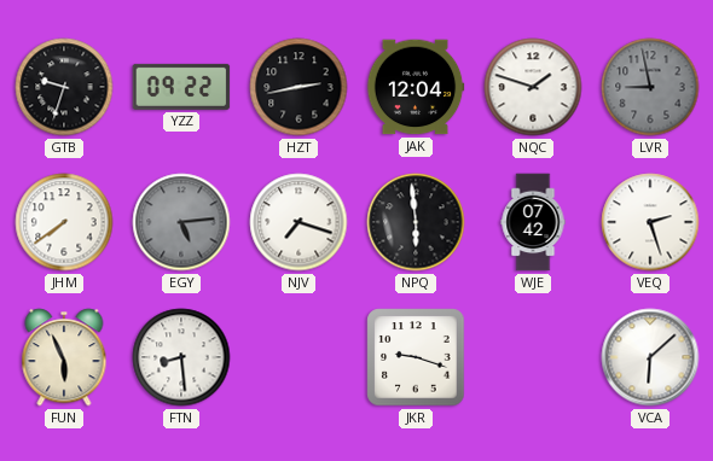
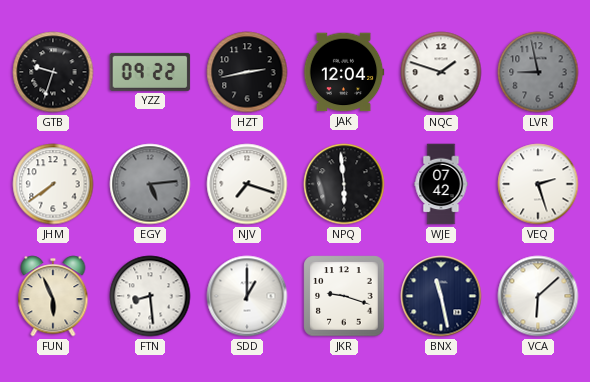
SDD: none -> 1:00 (247, 296)
BNX: none -> 11:28 (441, 296)
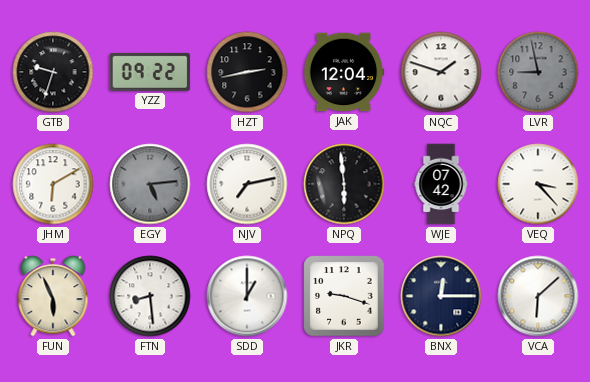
JHM: 7:39 -> 6:10 (53, 184)
NJV: 7:18 -> 7:13 (247, 184)
VEQ: 2:27 -> 3:23 (538, 184)
BNX: 11:28 -> 12:15 (441, 296)
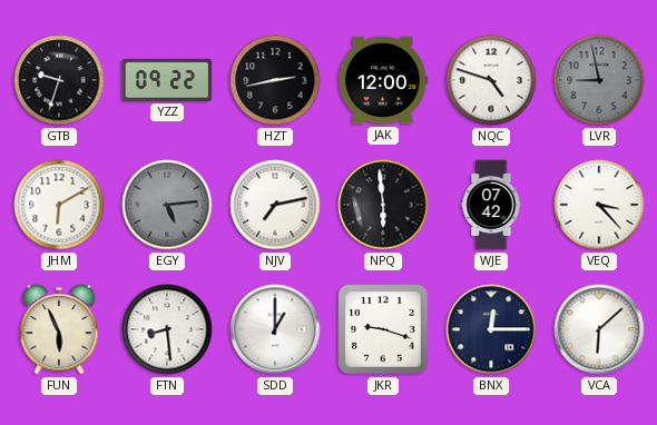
JAK: 12:04 -> 12:00 (383, 80)
NQC: 1:48 -> 4:48 (491, 80)
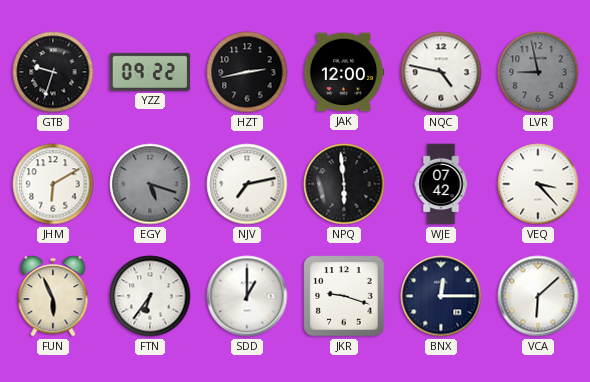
NQC: 4:48 -> 4:47 (441, 72)
EGY: 5:14 -> 5:18 (150, 184)
FTN: 8:29 -> 6:36 (150, 296)
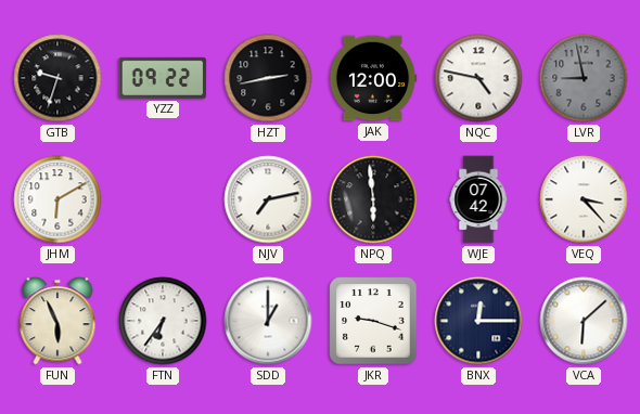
EGY: 5:18 -> none (150, 184)
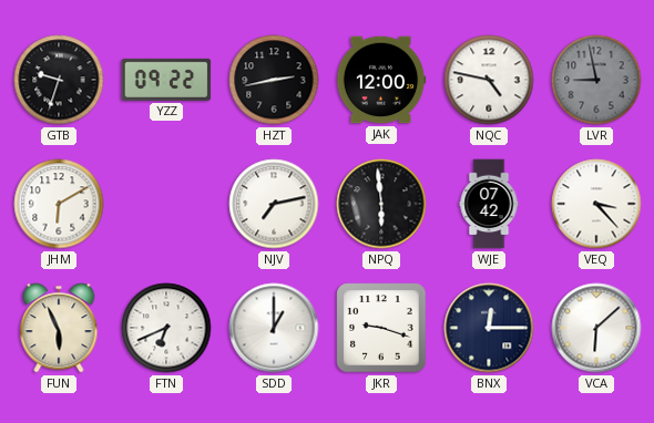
FTN: 6:36 -> 6:41 (166, 328)
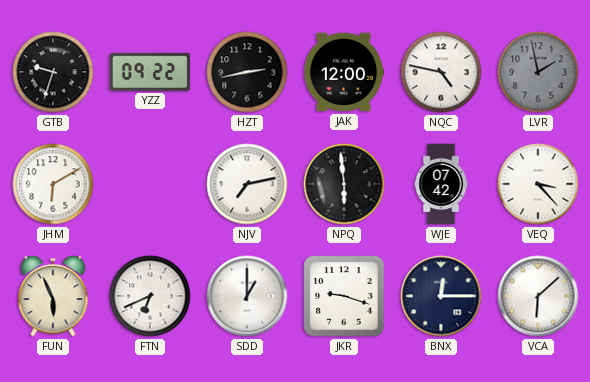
LVR: 8:58 -> 1:58 (538, 72)
